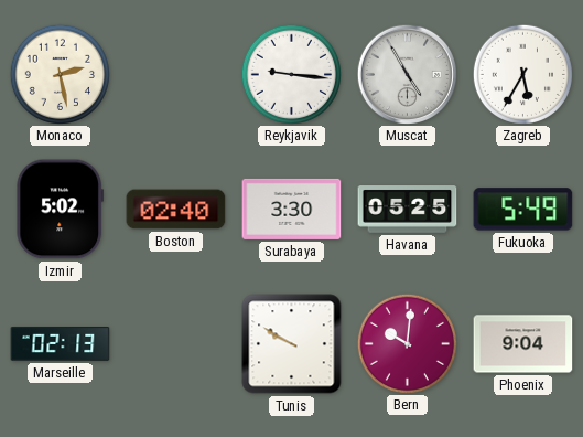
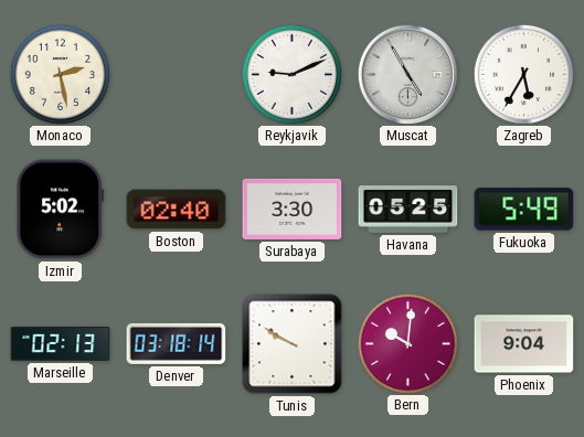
Reykjavik: 9:16 -> 9:11 (291, 74)
Denver: none -> 03:18 (177, 343)
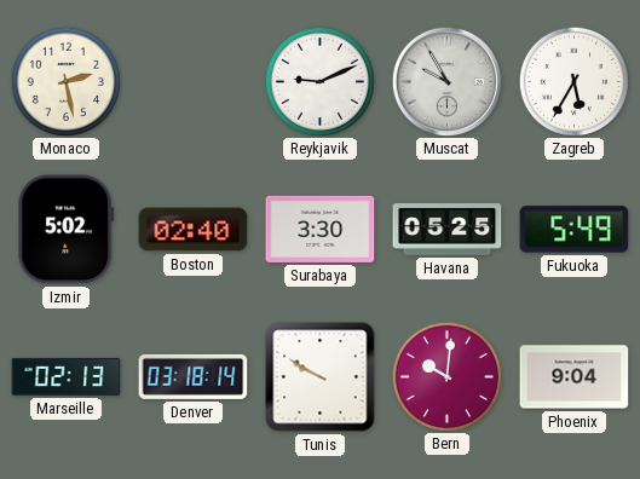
Muscat: 4:55 -> 9:55 (446, 81)
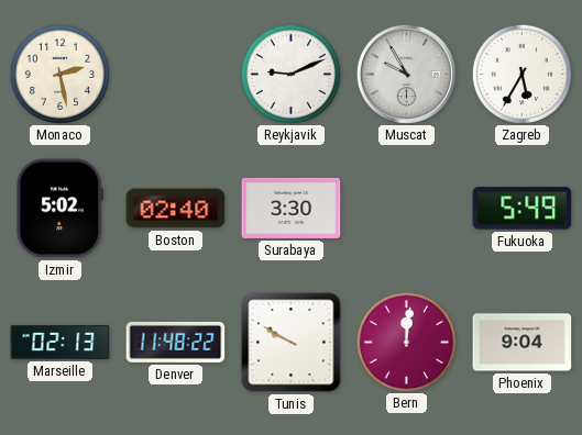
Havana: 05:25 -> none (448, 230)
Denver: 03:18 -> 11:48 (176, 342)
Bern: 10:01 -> 12:01 (406, 342)
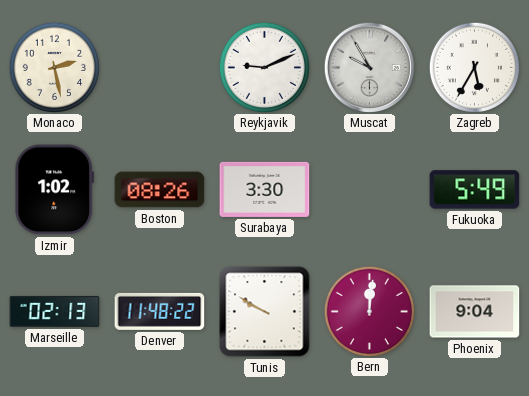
Izmir: 5:02 -> 1:02 (54, 190)
Boston: 02:40 -> 08:26 (160, 190)
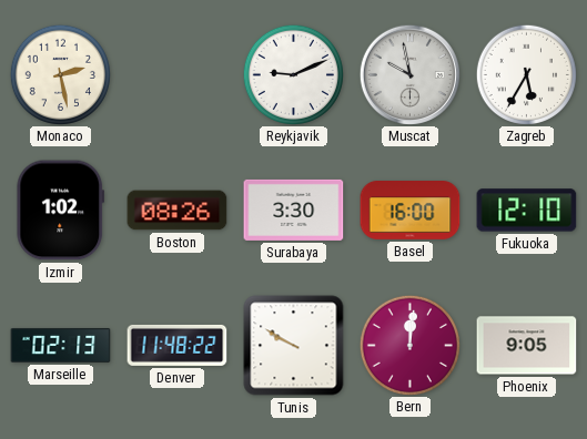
Muscat: 9:55 -> 9:58 (409, 74)
Basel: none -> 16:00 (411, 211)
Fukuoka: 5:49 -> 12:10 (527, 211)
Phoenix: 9:04 -> 9:05 (527, 346)
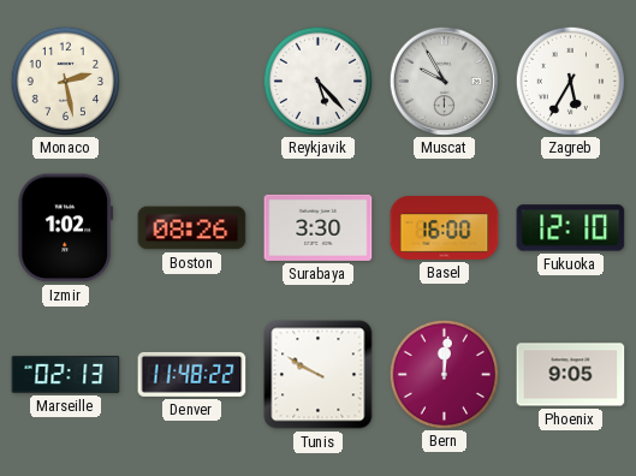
Reykjavik: 9:11 -> 5:23 (317, 81)
Muscat: 9:58 -> 9:55 (444, 81)
